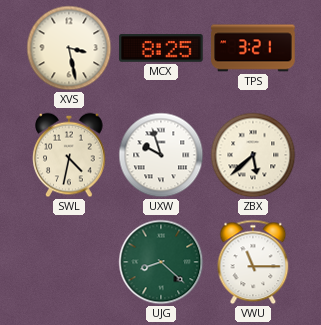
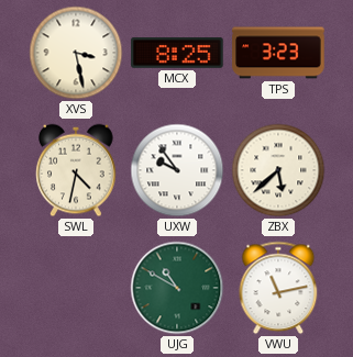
TPS: 3:21 -> 3:23 (278, 53)
UXW: 9:57 -> 9:54 (177, 170)
UJG: 8:22 -> 10:50 (177, 288)
VWU: 11:15 -> 11:13 (278, 288)
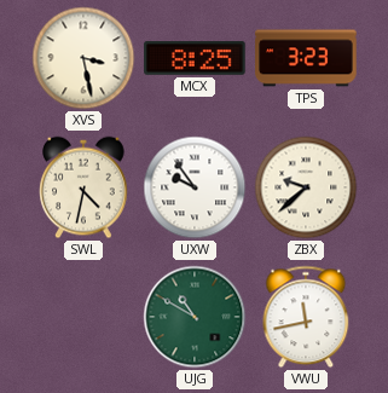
ZBX: 5:38 -> 9:38 (306, 187)
VWU: 11:13 -> 11:43 (306, 317)
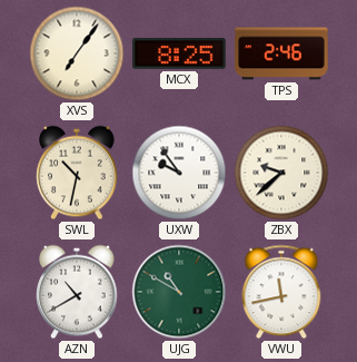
XVS: 3:28 -> 7:06 (77, 53)
TPS: 3:23 -> 2:46 (281, 53)
SWL: 4:32 -> 10:32 (77, 173)
AZN: none -> 10:40 (77, 292)
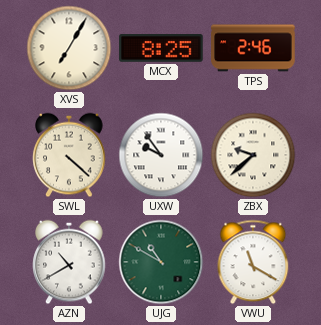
XVS: 7:06 -> 7:05 (69, 48)
SWL: 10:32 -> 4:22 (69, 155)
VWU: 11:43 -> 11:20 (253, 262)
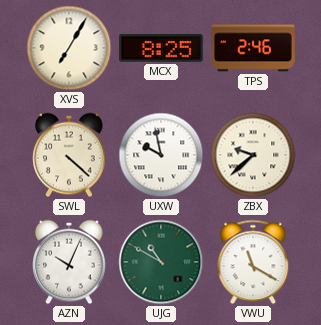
UXW: 9:54 -> 9:58 (161, 155)
AZN: 10:40 -> 10:04 (69, 262)
